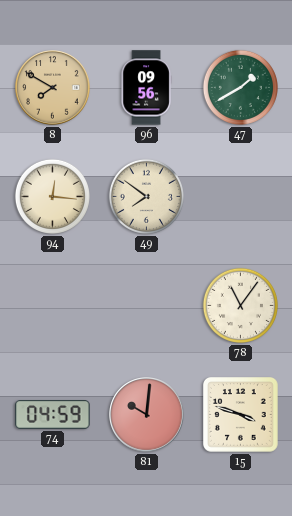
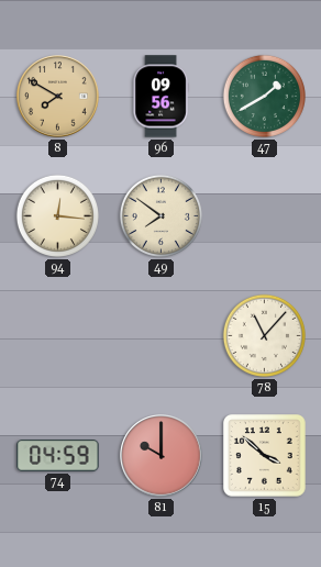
78: 11:06 -> 11:07 (264, 335)
81: 10:01 -> 10:00 (162, 456)
15: 3:48 -> 3:52 (265, 456)
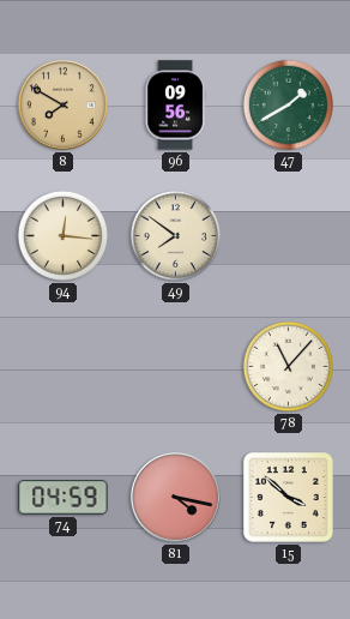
81: 10:00 -> 4:17 (176, 498)
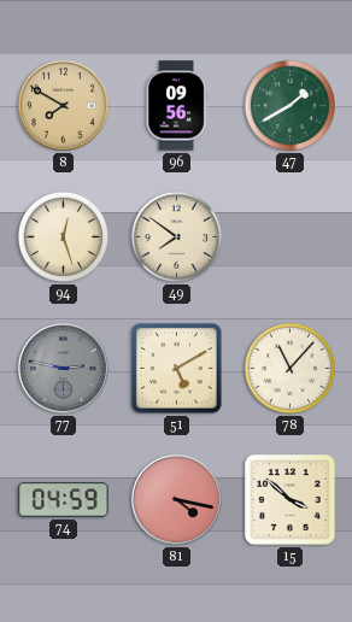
94: 12:16 -> 12:27 (63, 236)
77: none -> 2:47 (64, 369)
51: none -> 5:10 (177, 369)
